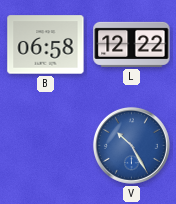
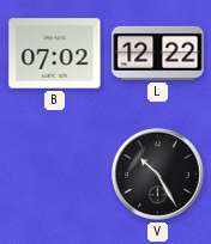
B: 06:58 -> 07:02 (55, 54)
V dial: blue -> black (157, 173)
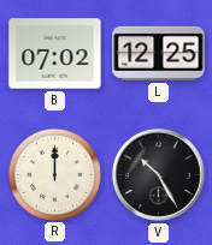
L: 12:22 -> 12:25 (159, 53)
R: none -> 12:00 (54, 174)
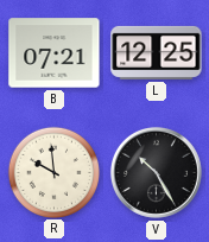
B: 07:02 -> 07:21 (55, 53)
R: 12:00 -> 9:59 (53, 172)
